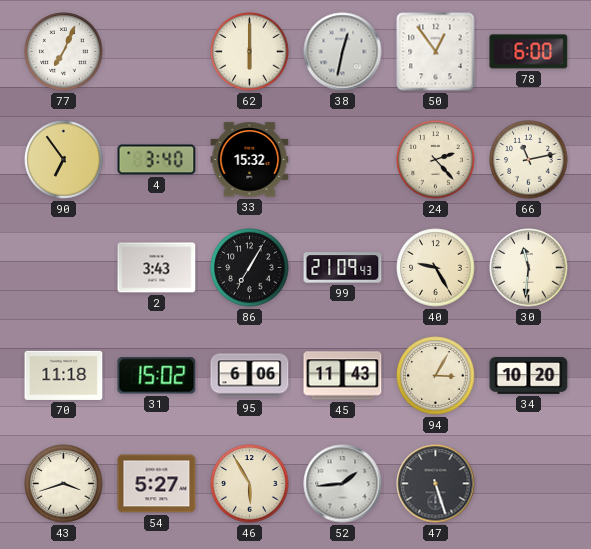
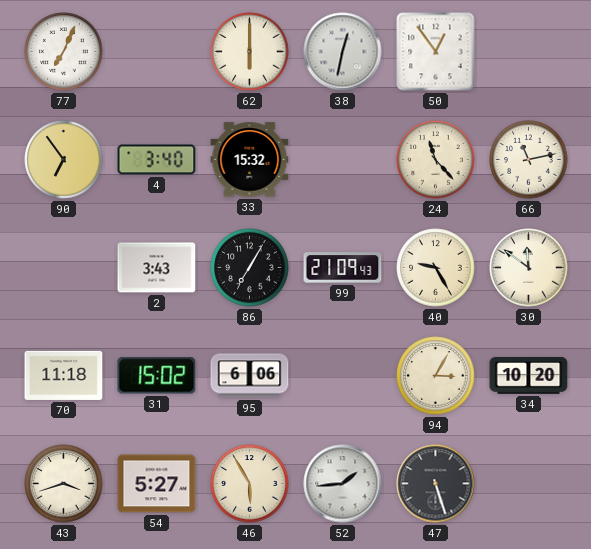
78: 6:00 -> none (529, 52)
24: 2:23 -> 11:23 (436, 160)
30: 11:31 -> 11:51 (529, 268)
45: 11:43 -> none (343, 376)
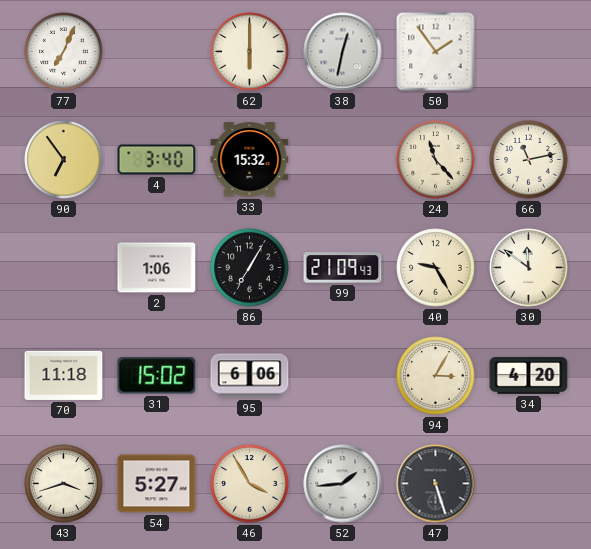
50: 12:54 -> 1:54 (436, 52)
2: 3:43 -> 1:06 (157, 268)
34: 10:20 -> 4:20 (529, 376)
46: 5:55 -> 3:55 (250, 484)
